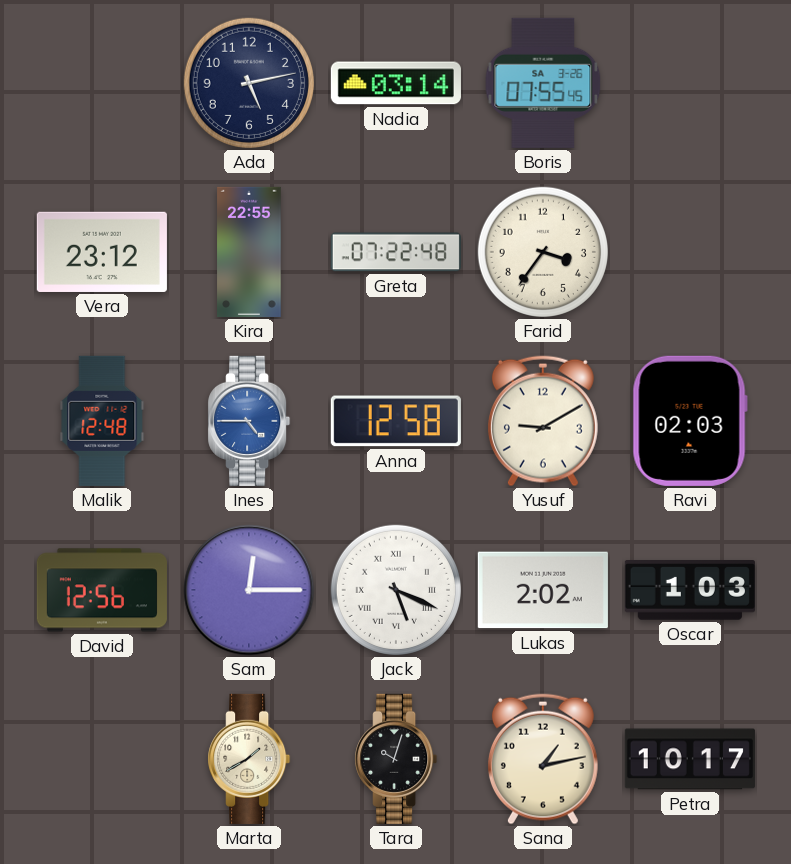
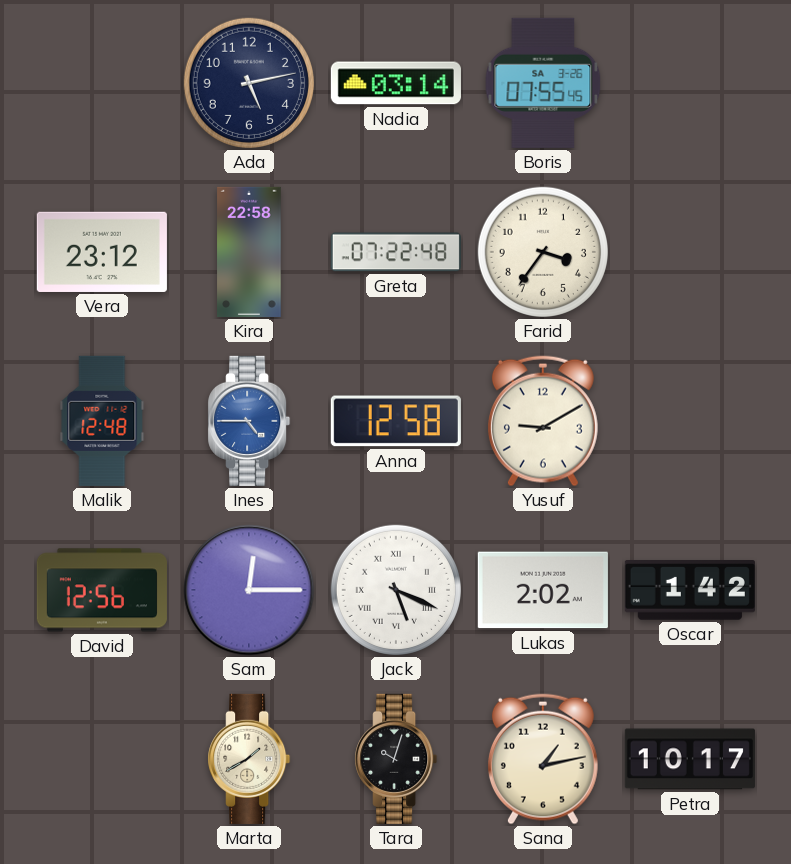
Kira: 22:55 -> 22:58 (249, 252)
Ravi: 02:03 -> none (690, 421)
Oscar: 1:03 -> 1:42 (690, 590)
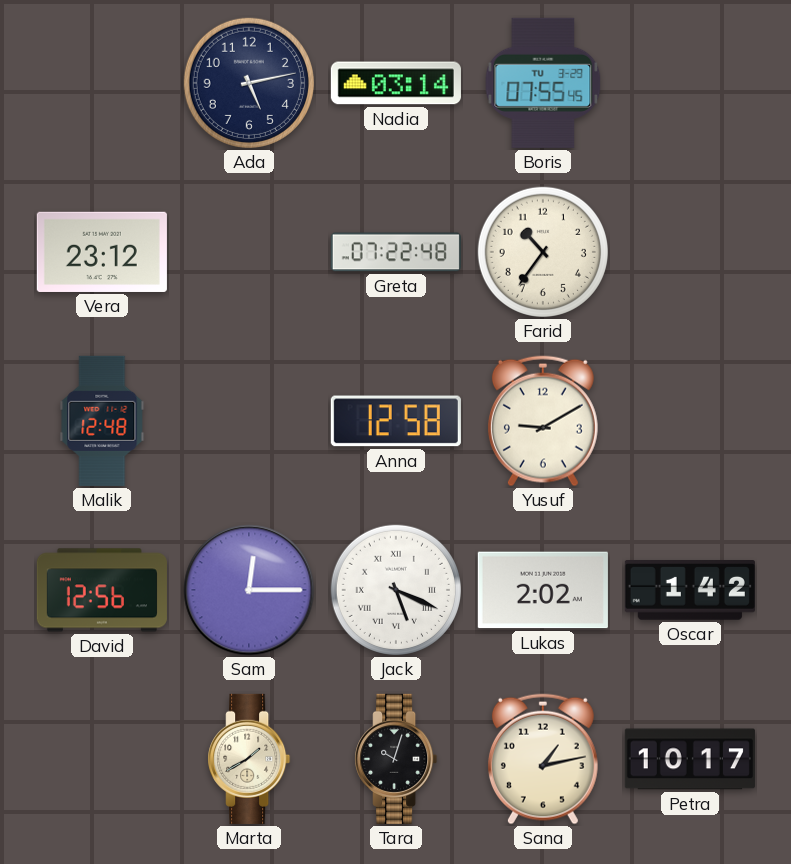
Boris date: SA 3-26 -> TU 3-29 (543, 83)
Kira: 22:58 -> none (249, 252)
Farid: 3:36 -> 10:36 (543, 252)
Ines: 4:45 -> none (249, 421)
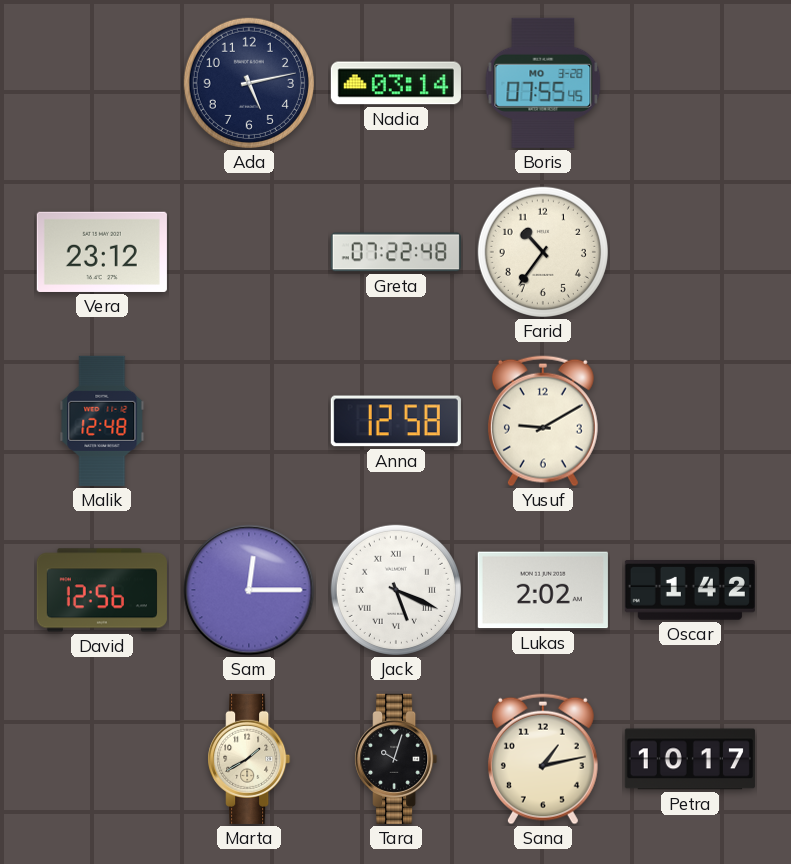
Boris date: TU 3-29 -> MO 3-28 (543, 83)
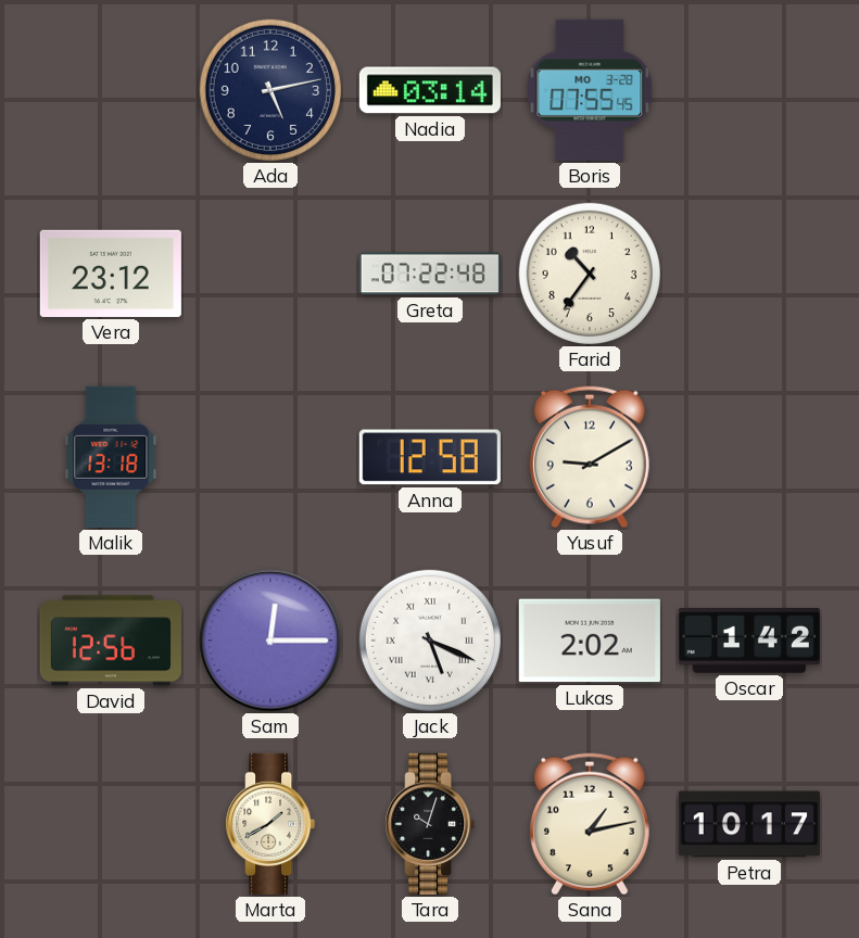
Malik: 12:48 -> 13:18 (111, 457)
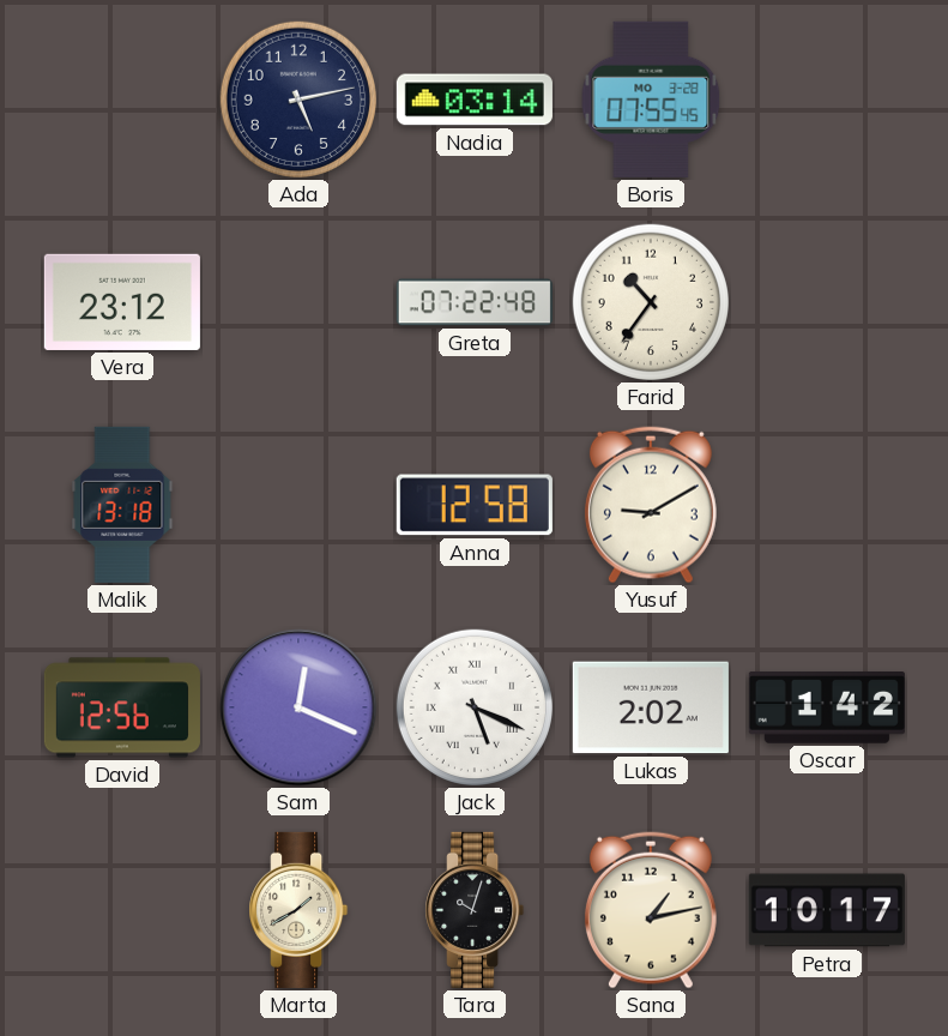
Sam: 12:15 -> 12:19 (298, 707)
